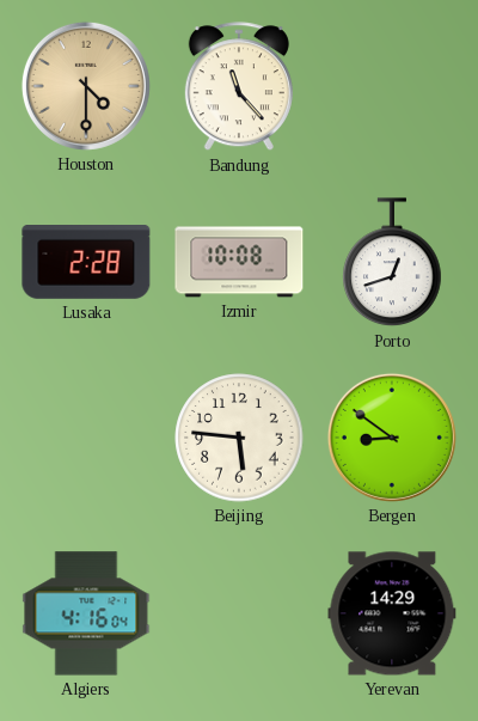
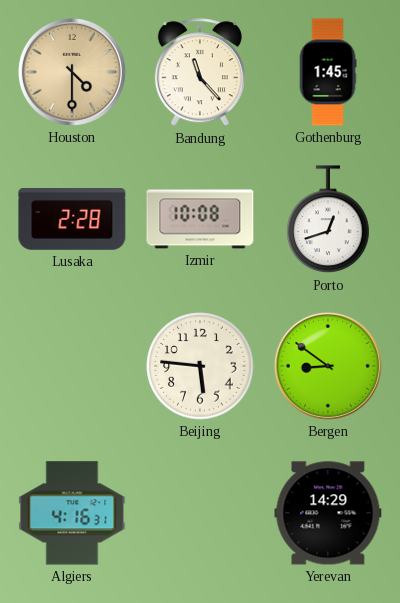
Gothenburg: none -> 1:45 (328, 72)
Algiers: 4:16:04 -> 4:16:31 (72, 513)
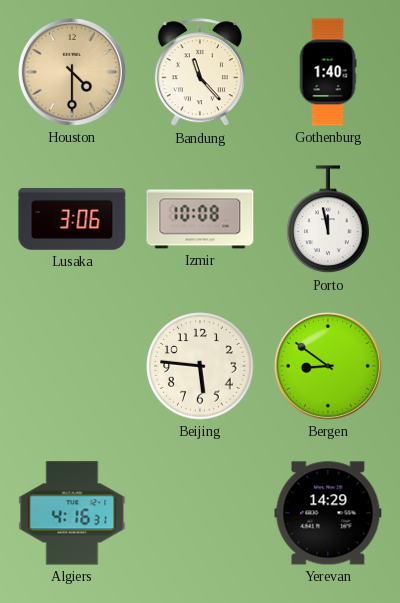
Gothenburg: 1:45 -> 1:40 (328, 72)
Lusaka: 2:28 -> 3:06 (72, 220)
Porto: 12:42 -> 11:58 (328, 220)
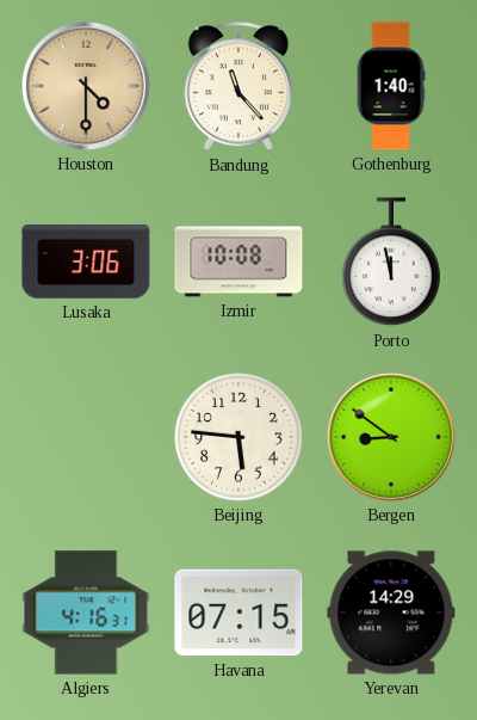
Havana: none -> 07:15 (238, 613)
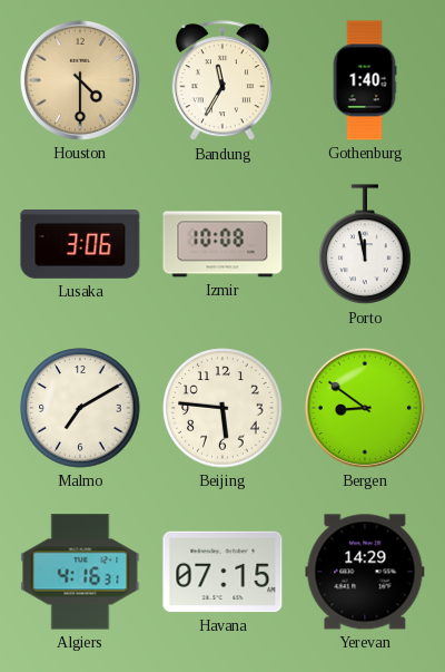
Bandung: 11:23 -> 11:35 (222, 81)
Malmo: none -> 7:10 (80, 408)
